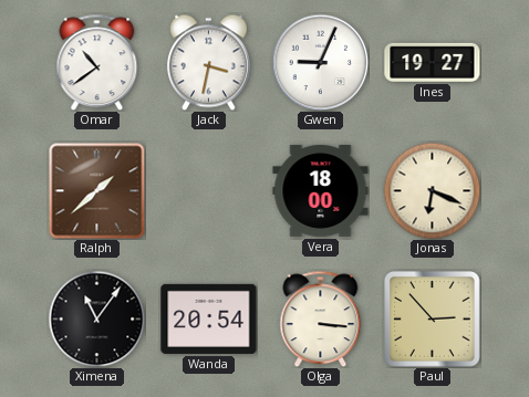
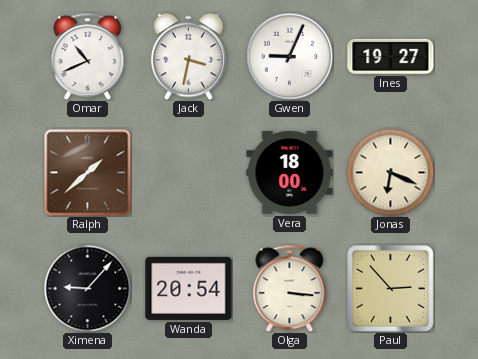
Omar: 10:39 -> 10:41 (88, 56)
Ximena: 11:06 -> 9:07 (87, 288)
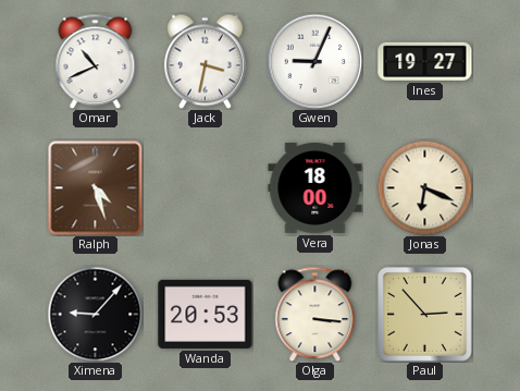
Ralph: 1:38 -> 4:27 (95, 187)
Wanda: 20:54 -> 20:53 (206, 314)
